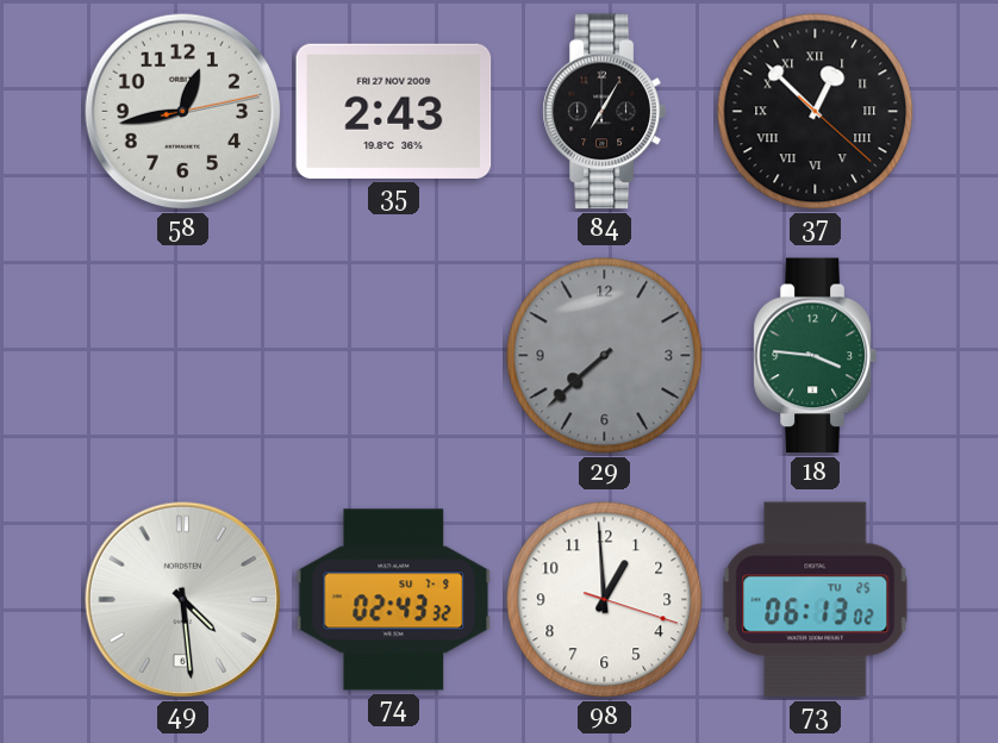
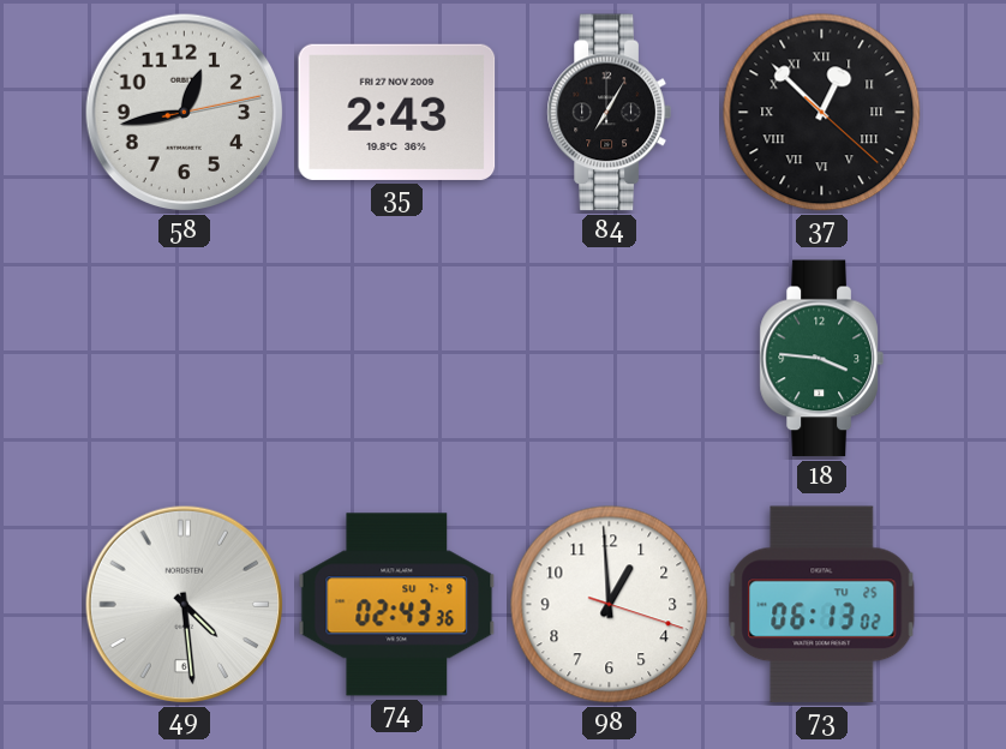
29: 7:38 -> none (605, 356)
74: 02:43:32 -> 02:43:36 (397, 605)
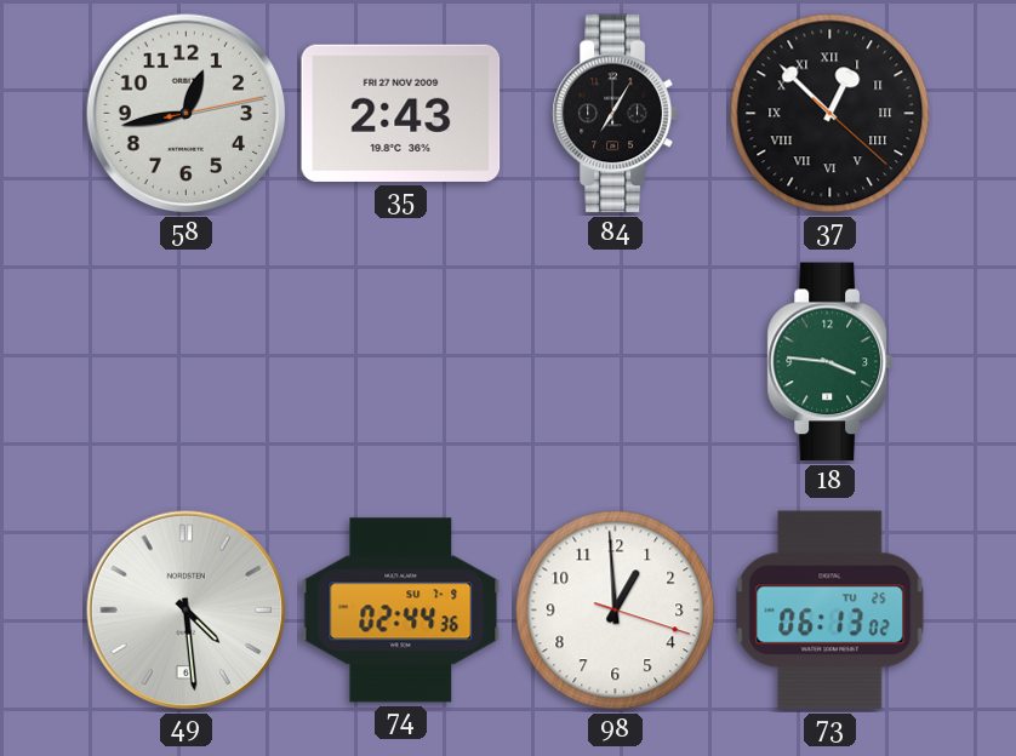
74: 02:43 -> 02:44 (401, 611)
